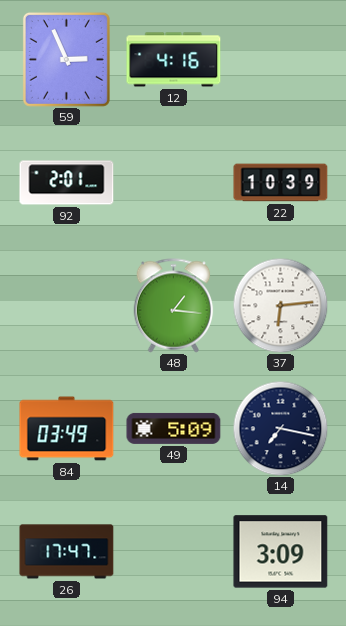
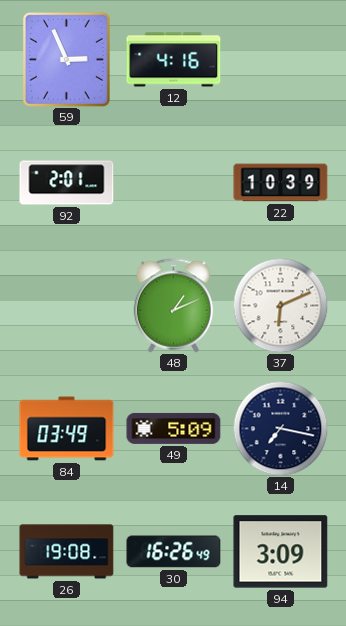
48: 1:16 -> 1:11 (174, 306)
37: 6:14 -> 6:11 (280, 305)
26: 17:47 -> 19:08 (67, 552)
30: none -> 16:26 (174, 552)
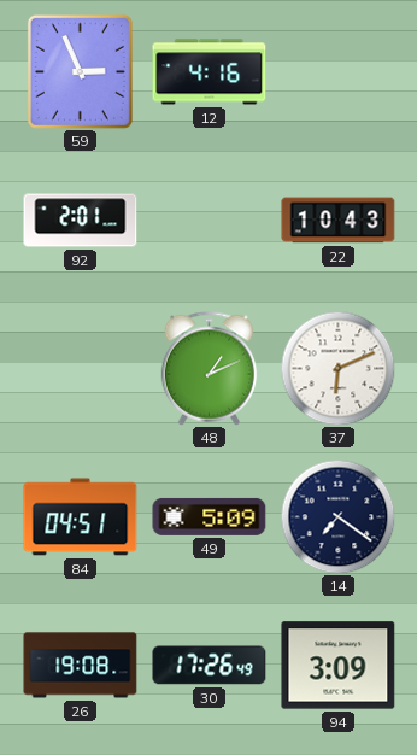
22: 10:39 -> 10:43 (339, 221)
84: 03:49 -> 04:51 (81, 517)
14: 7:17 -> 7:21 (337, 516)
30: 16:26 -> 17:26 (210, 666)
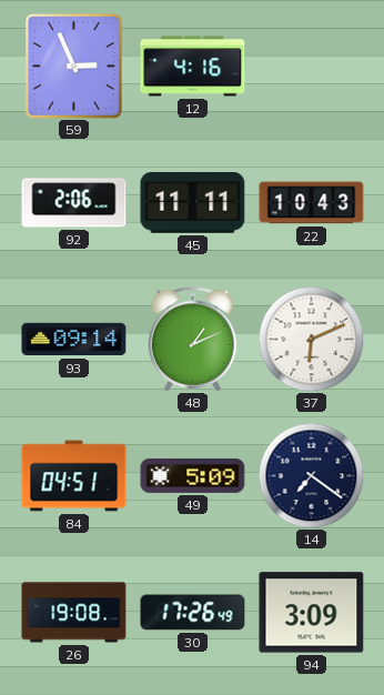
92: 2:01 -> 2:06 (74, 203)
45: none -> 11:11 (193, 202)
93: none -> 09:14 (74, 340)
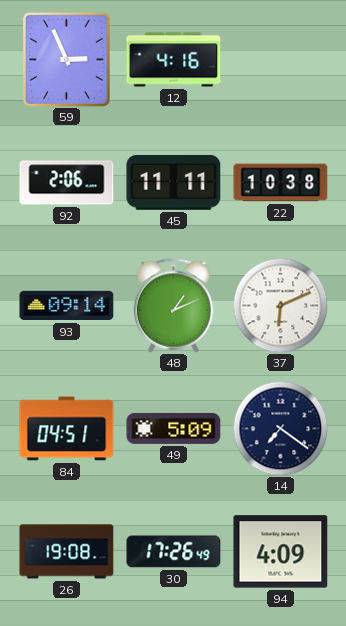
22: 10:43 -> 10:38 (281, 183)
94: 3:09 -> 4:09 (281, 552)
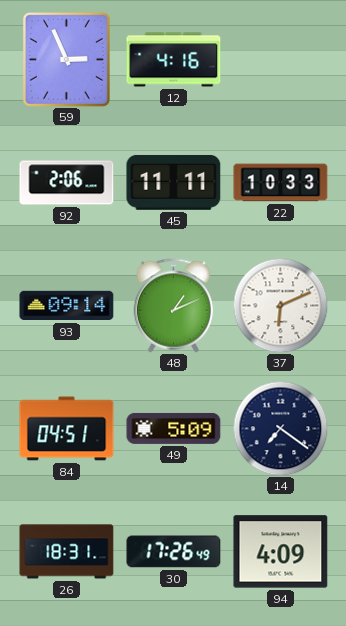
22: 10:38 -> 10:33 (281, 183)
26: 19:08 -> 18:31 (67, 552)
